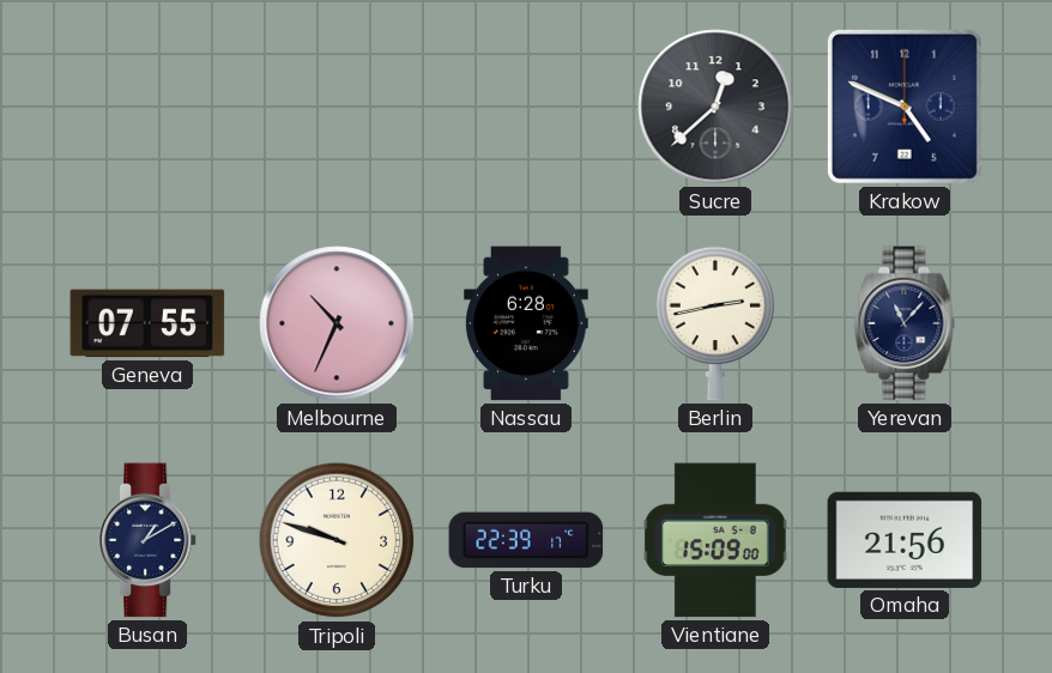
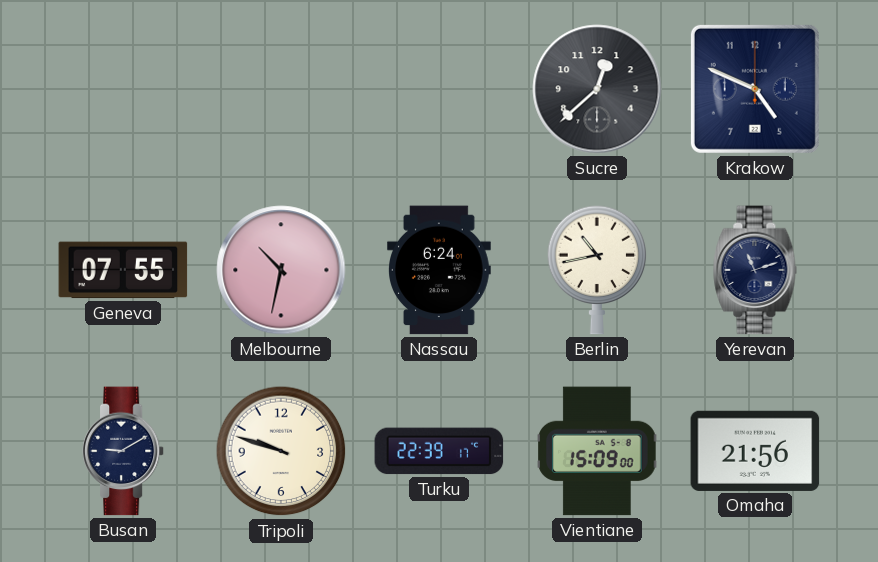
Melbourne: 10:34 -> 10:32 (281, 270)
Nassau: 6:28 -> 6:24 (440, 270)
Berlin: 2:43 -> 10:43 (597, 270)
Yerevan: 11:07 -> 11:12 (755, 270)
Busan: 1:10 -> 9:10 (123, 451)
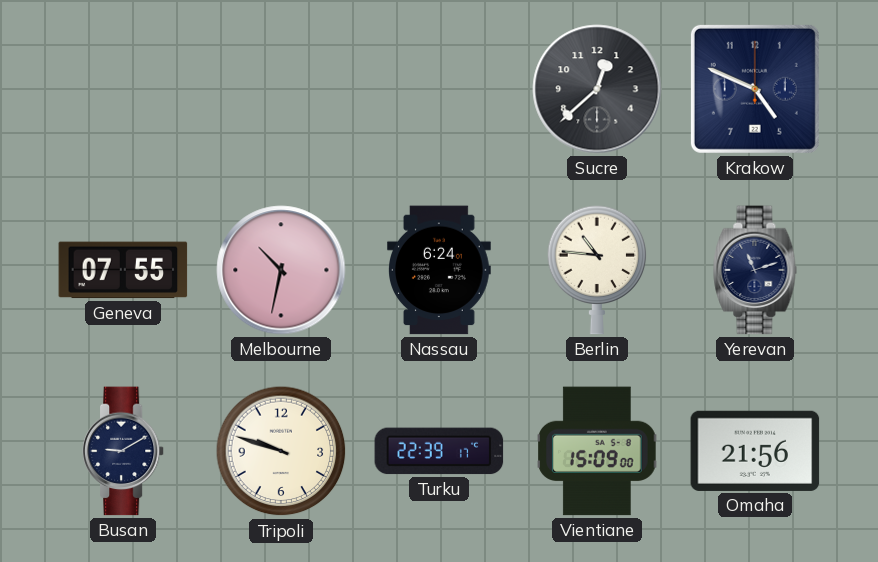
Berlin: 10:43 -> 10:46 (597, 270)
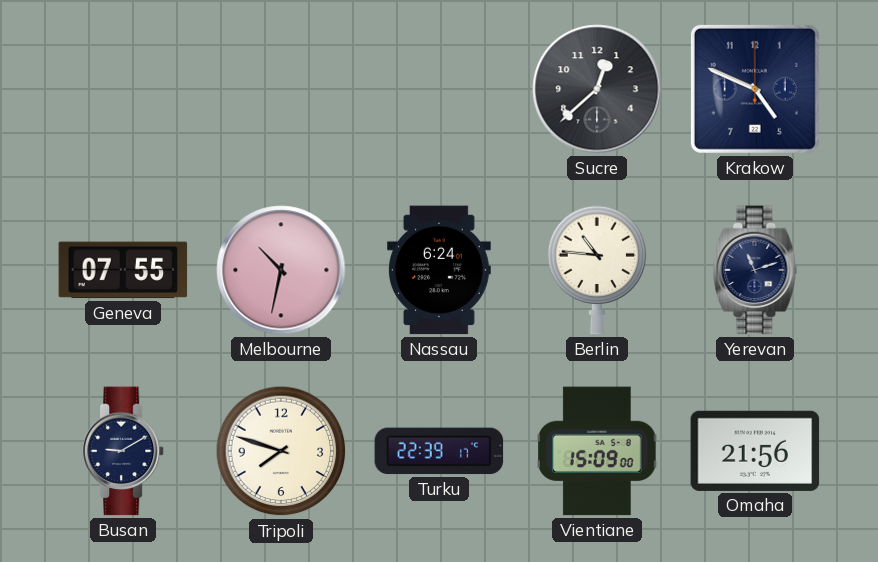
Tripoli: 9:48 -> 7:48 (281, 451)
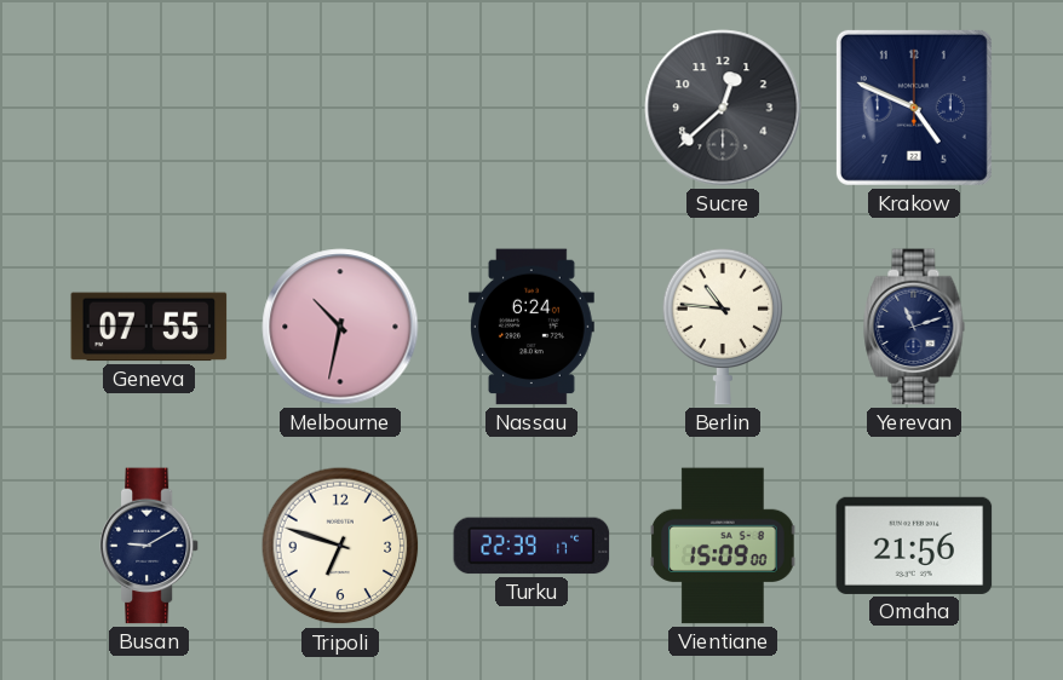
Tripoli: 7:48 -> 6:48 (340, 546)
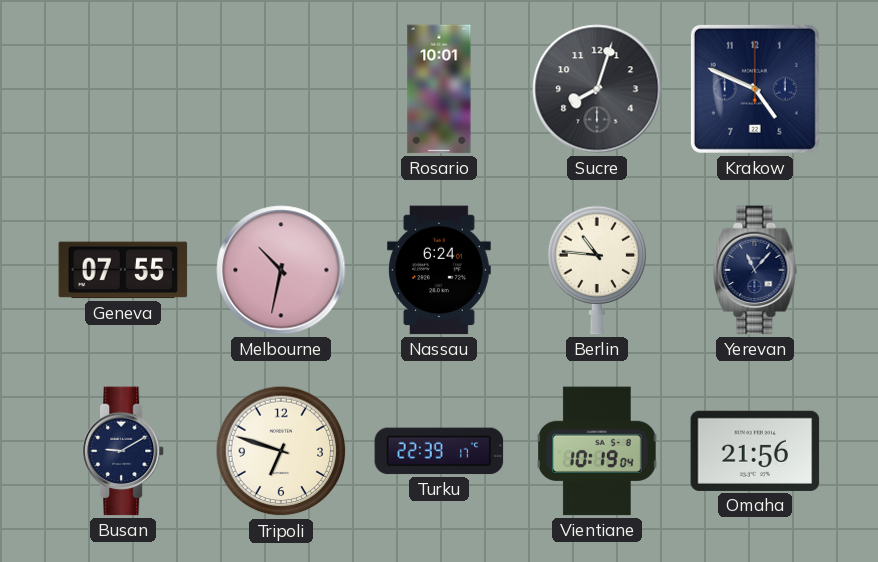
Rosario: none -> 10:01 (439, 89)
Sucre: 12:38 -> 8:03 (597, 89)
Yerevan: 11:12 -> 11:07 (755, 270)
Vientiane: 15:09 -> 10:19 (597, 451)
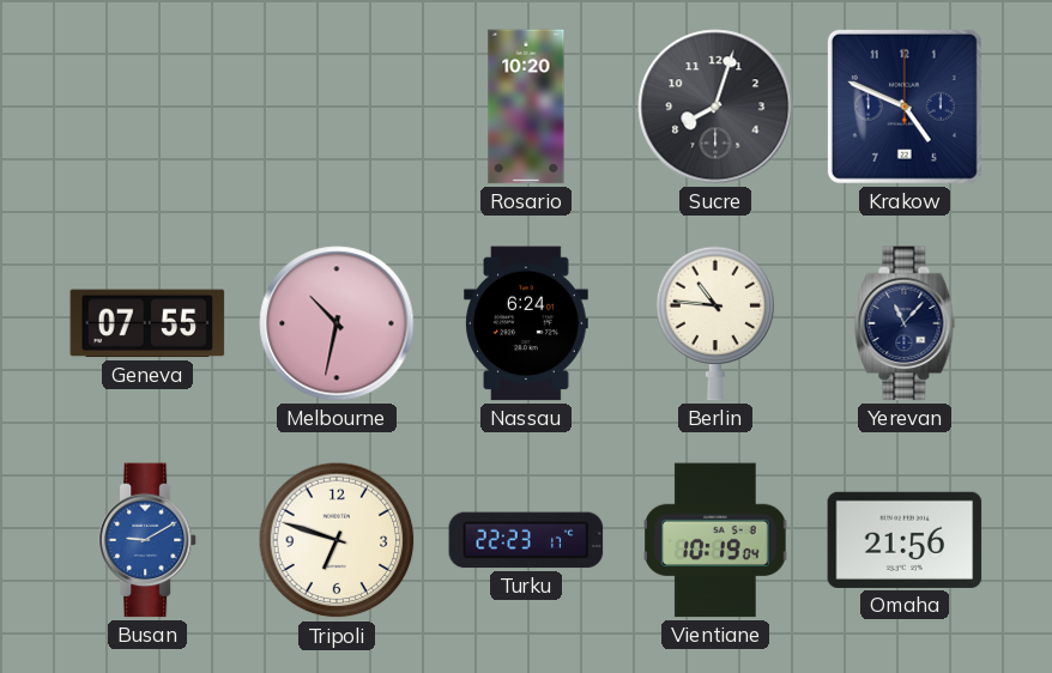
Rosario: 10:01 -> 10:20 (526, 107)
Busan dial: navy -> blue (147, 540)
Turku: 22:39 -> 22:23 (526, 540)
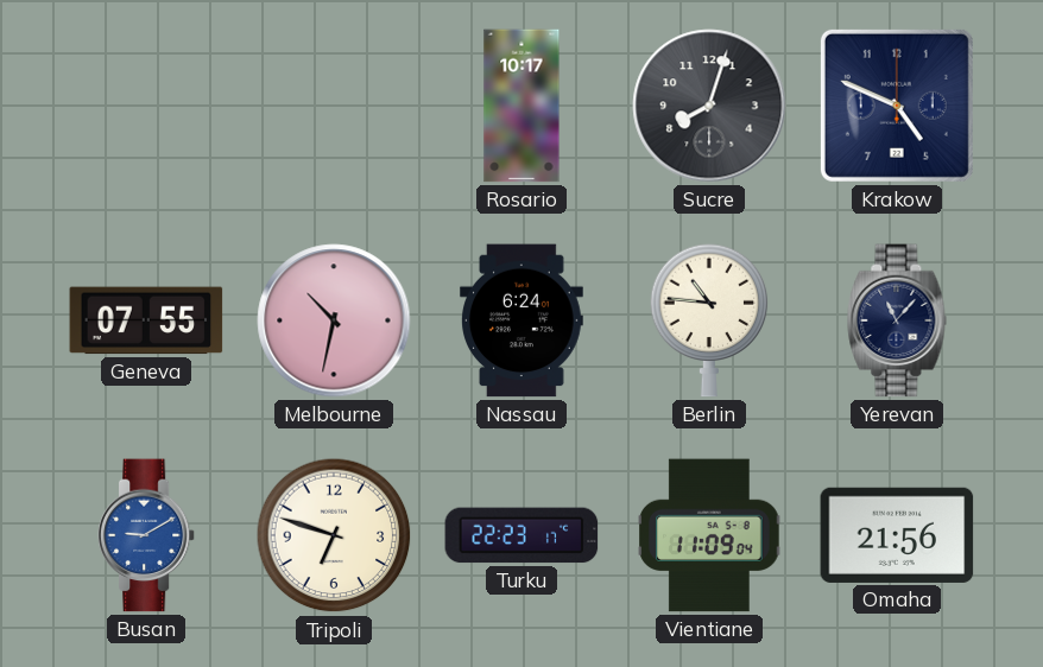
Rosario: 10:20 -> 10:17 (521, 106)
Vientiane: 10:19 -> 11:09 (709, 535)
